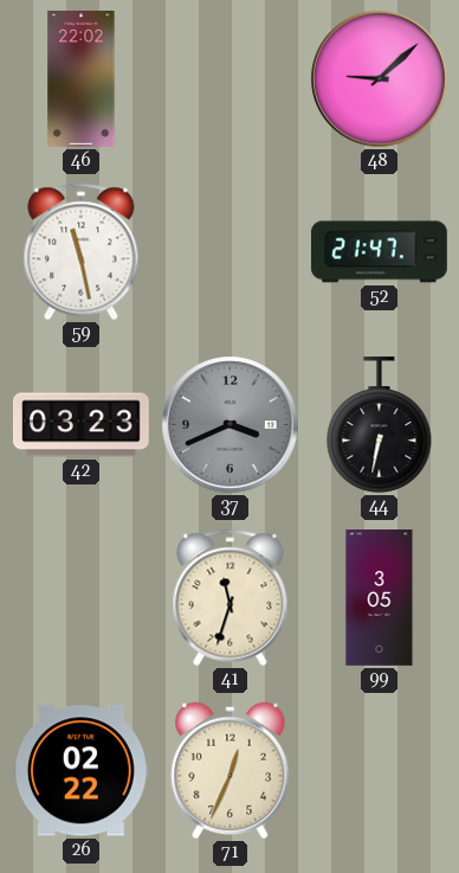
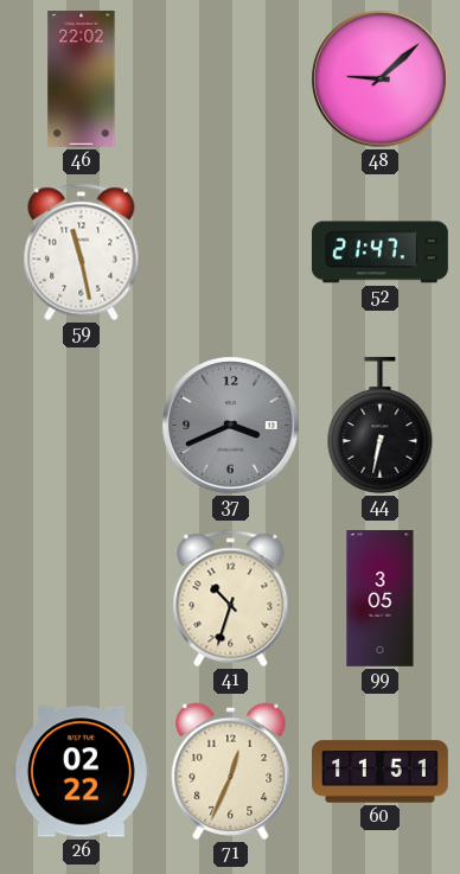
42: 03:23 -> none (80, 425)
41: 11:33 -> 10:33 (231, 599)
60: none -> 11:51 (381, 772)
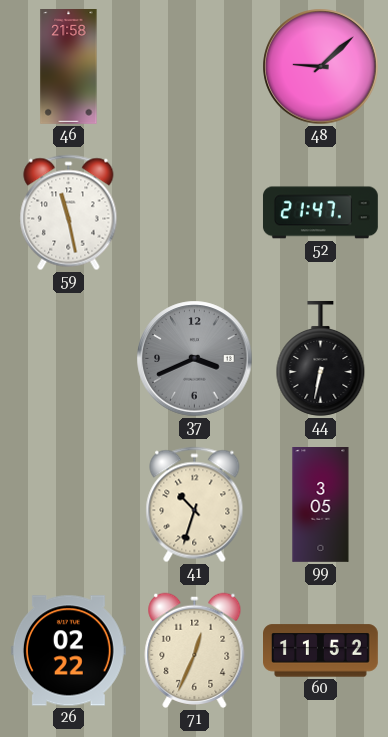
46: 22:02 -> 21:58 (69, 67)
60: 11:51 -> 11:52 (321, 651)
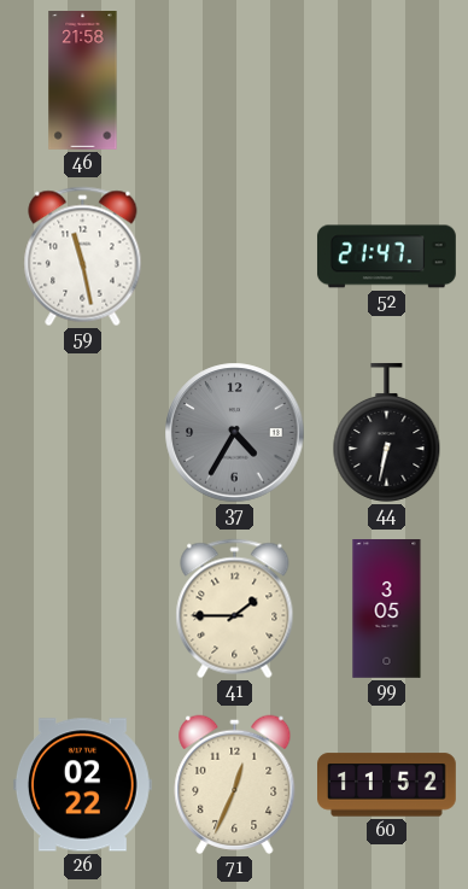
48: 9:08 -> none (321, 67)
37: 3:41 -> 4:35 (235, 433)
41: 10:33 -> 1:45 (235, 609)
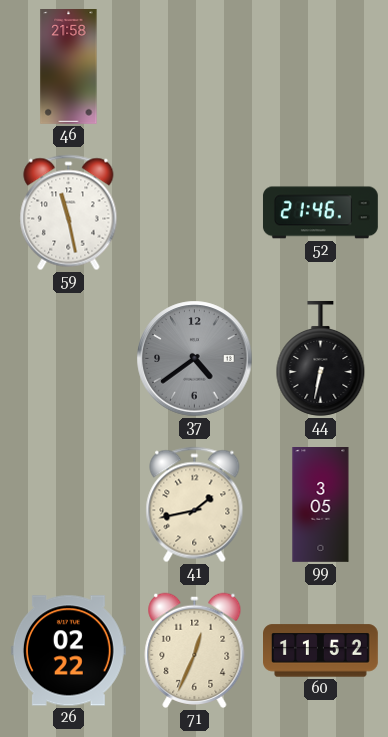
52: 21:47 -> 21:46 (320, 213)
37: 4:35 -> 4:39 (195, 359)
41: 1:45 -> 1:43 (195, 505)
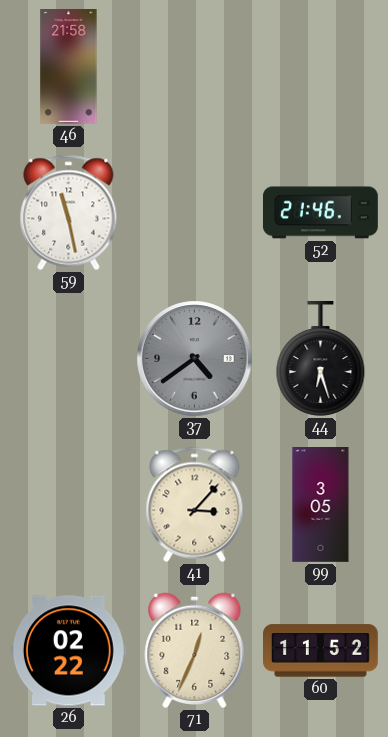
44: 6:32 -> 6:27 (321, 358)
41: 1:43 -> 3:07 (195, 505)
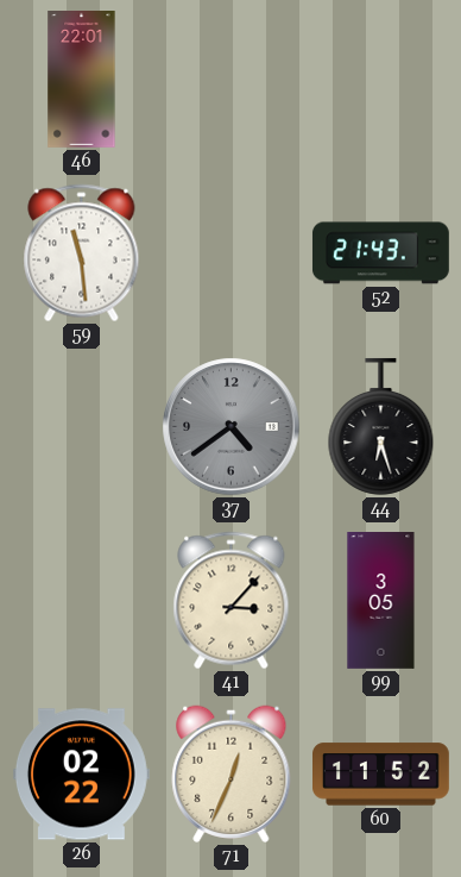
46: 21:58 -> 22:01 (82, 80)
59: 11:28 -> 11:29 (82, 253)
52: 21:46 -> 21:43 (380, 253)
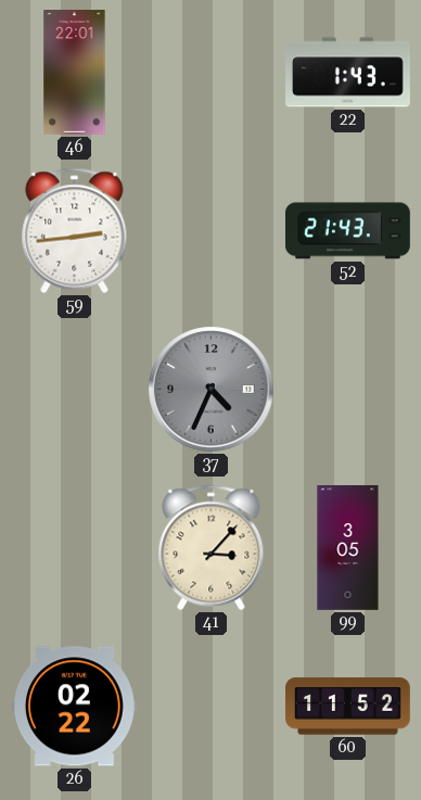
22: none -> 1:43 (348, 73)
59: 11:29 -> 2:44 (75, 231)
37: 4:39 -> 4:34 (212, 390)
44: 6:27 -> none (381, 426)
71: 12:34 -> none (232, 773)
